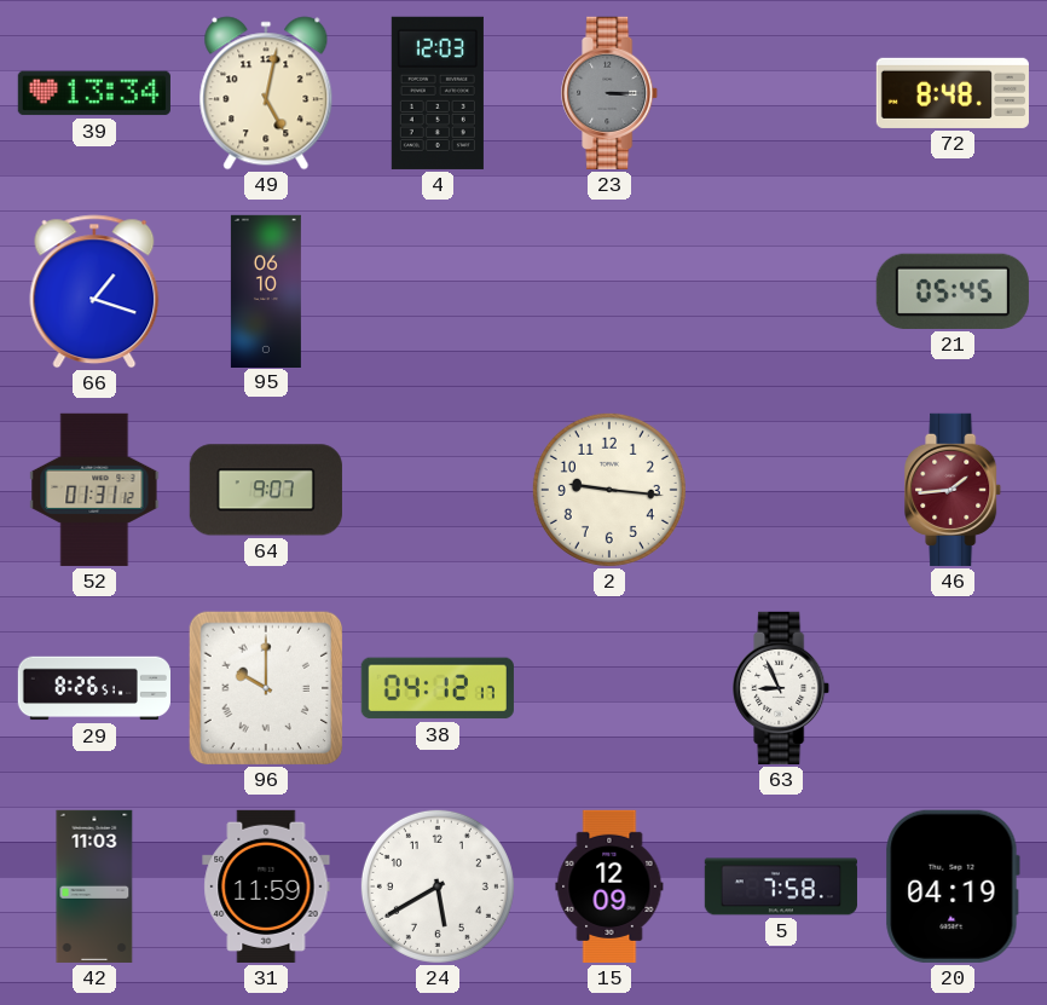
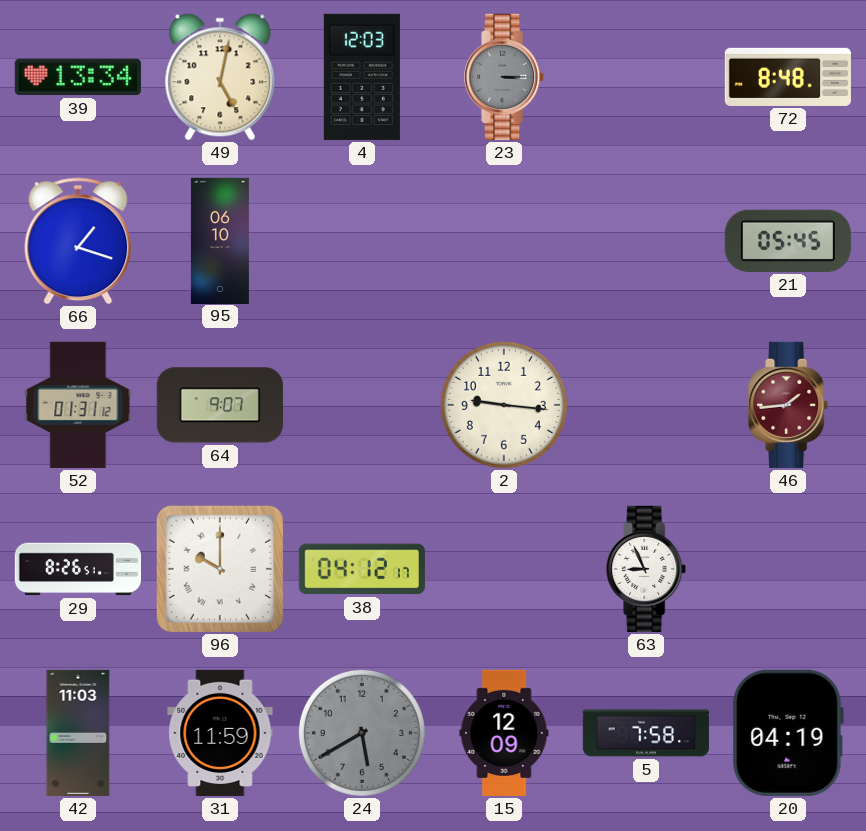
24 dial: white -> grey (362, 733)
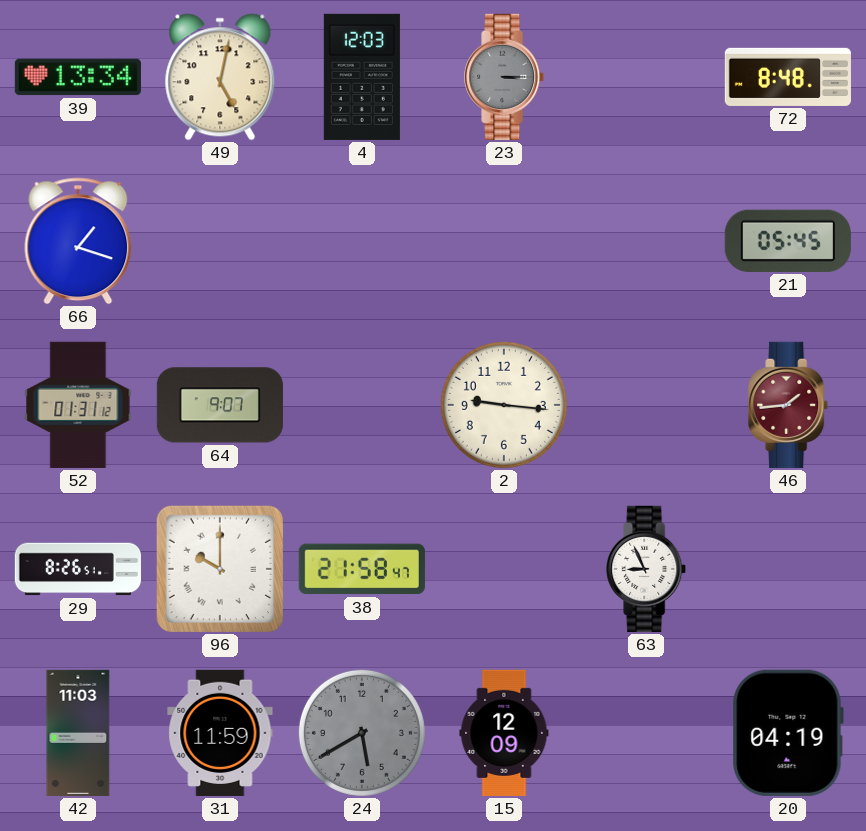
95: 06:10 -> none (220, 240)
38: 04:12 -> 21:58 (362, 569)
5: 7:58 -> none (646, 733)
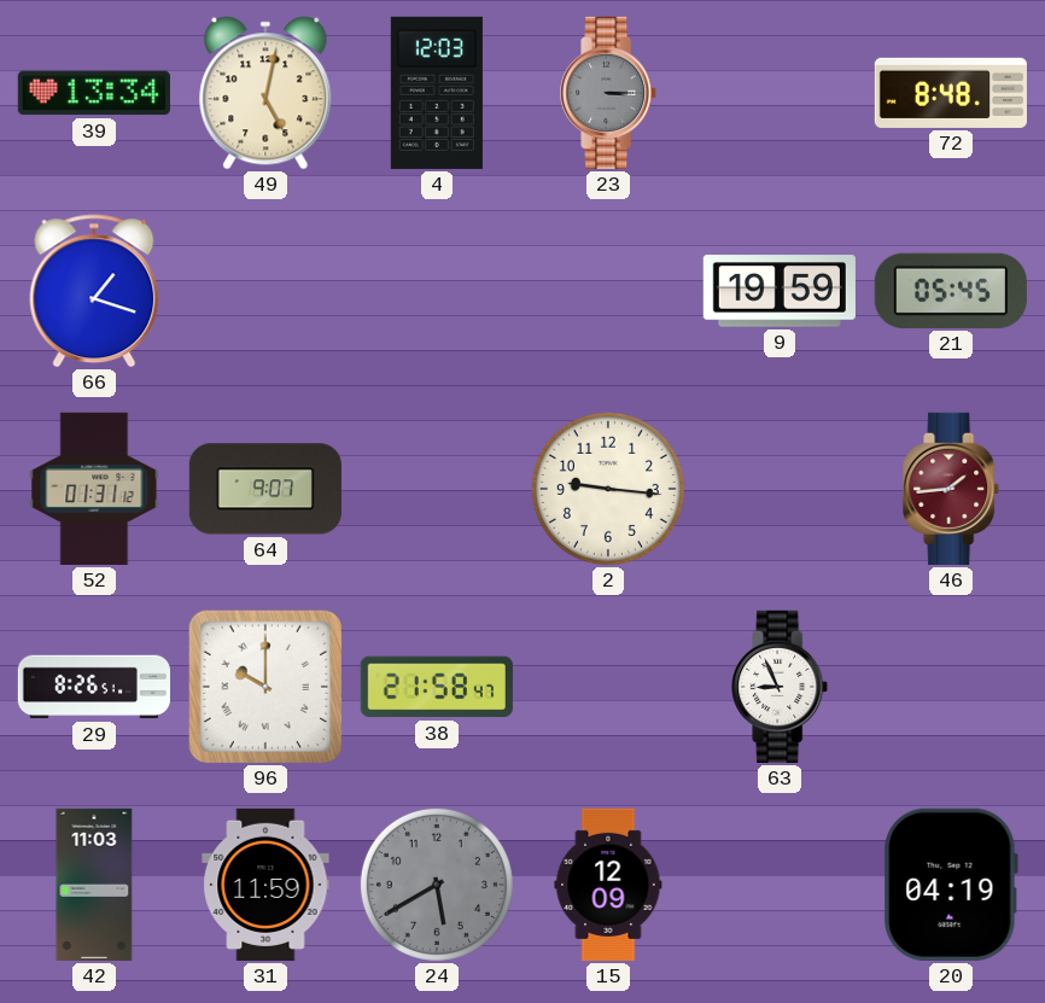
9: none -> 19:59 (780, 291)
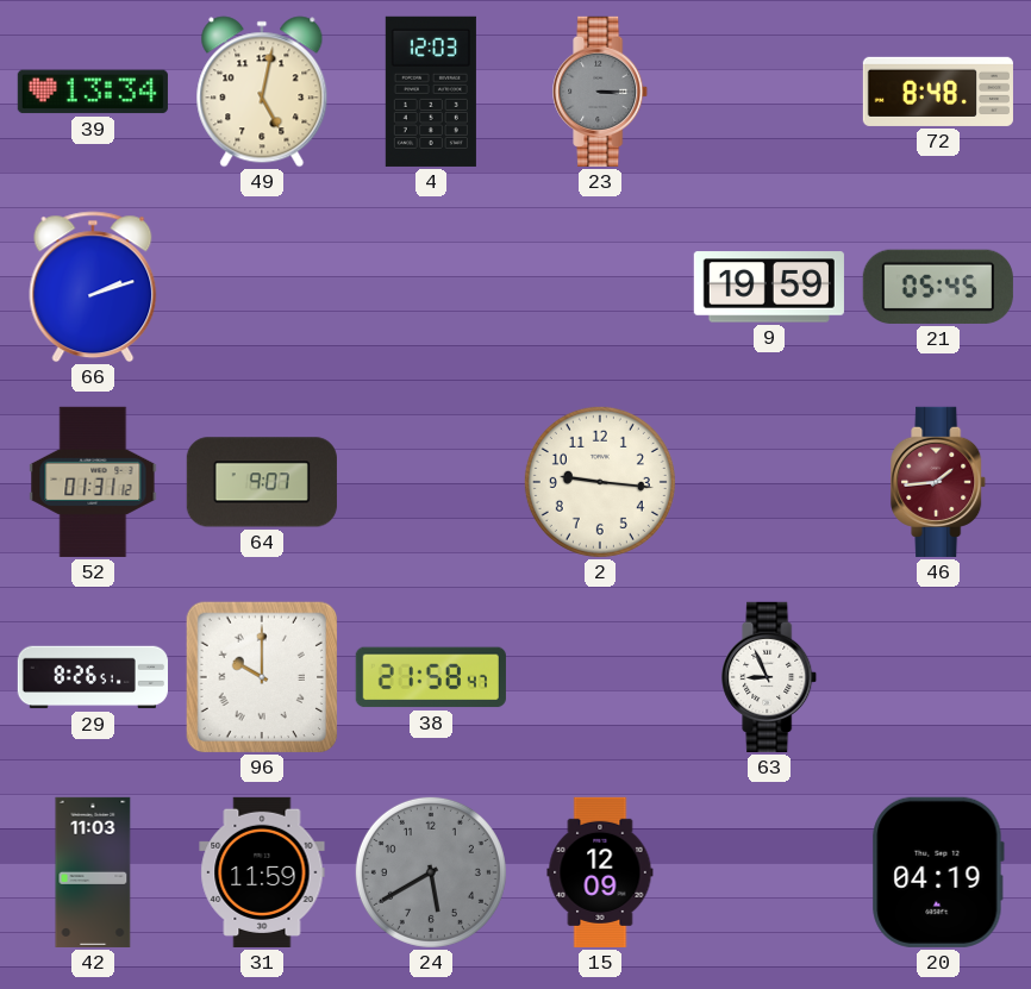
66: 1:18 -> 2:12 (93, 287)
